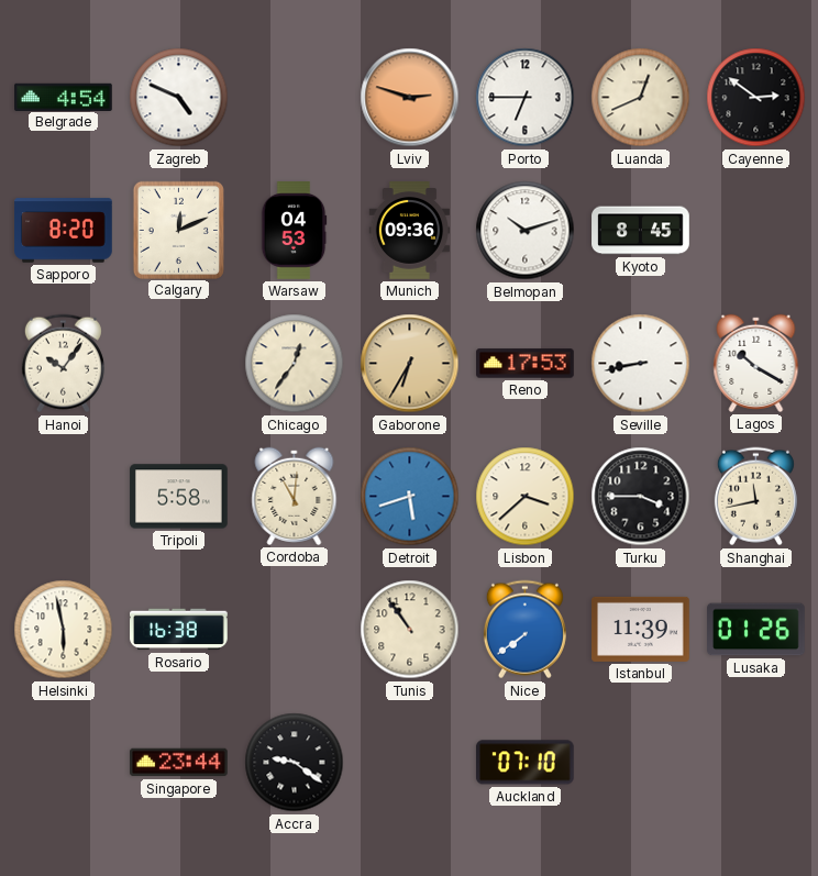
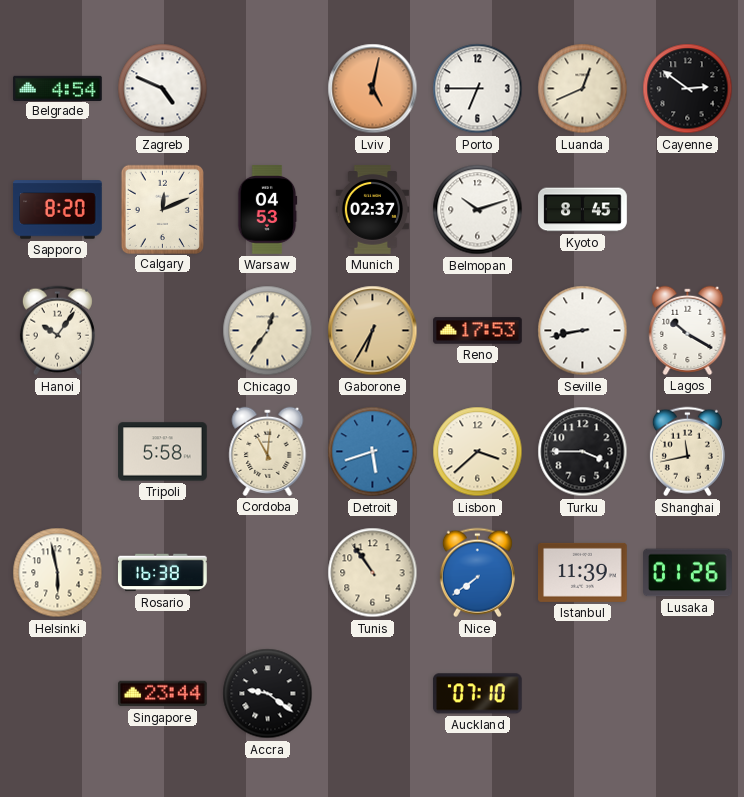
Lviv: 2:48 -> 5:02 (373, 89)
Munich: 09:36 -> 02:37 (372, 210)
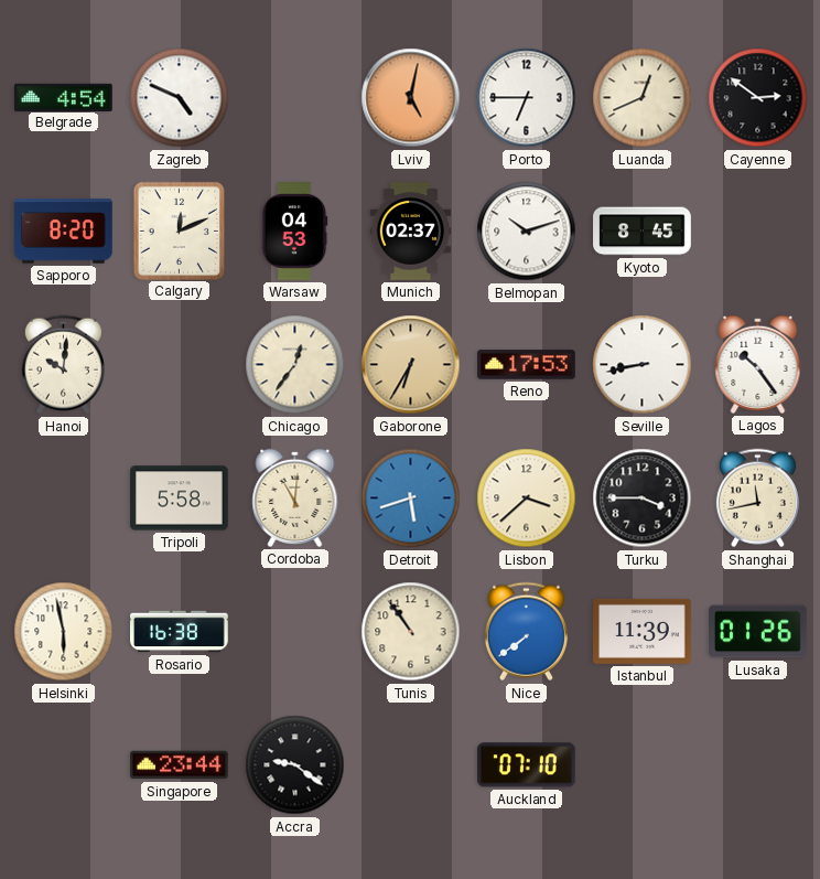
Hanoi: 10:06 -> 10:01 (63, 365)
Lagos: 10:20 -> 10:24 (758, 364)
